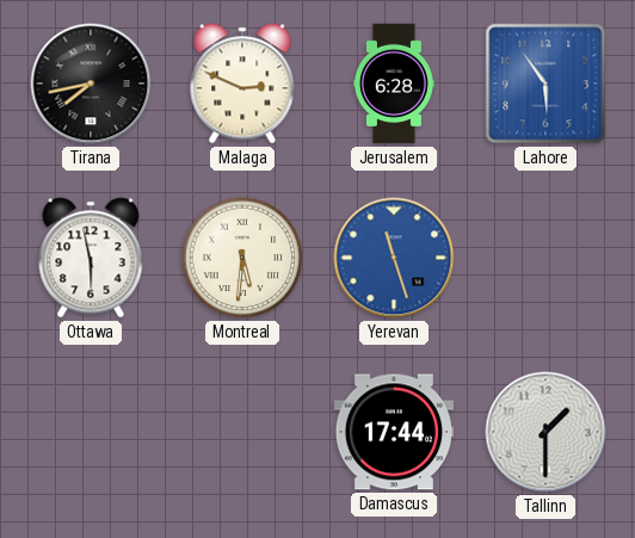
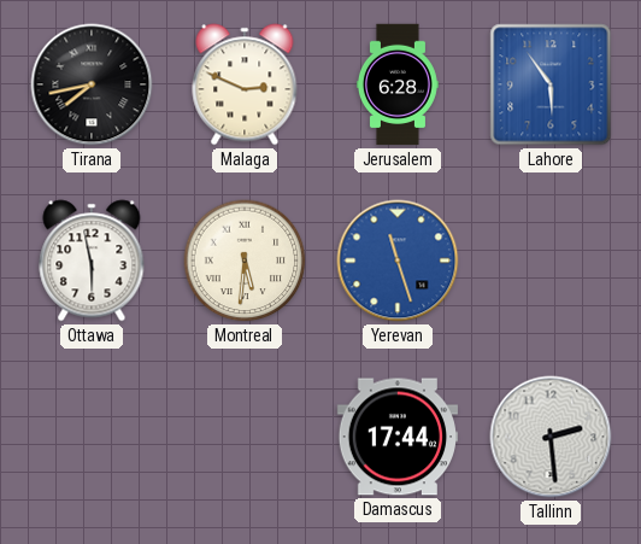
Tallinn: 1:30 -> 2:29 (551, 437)
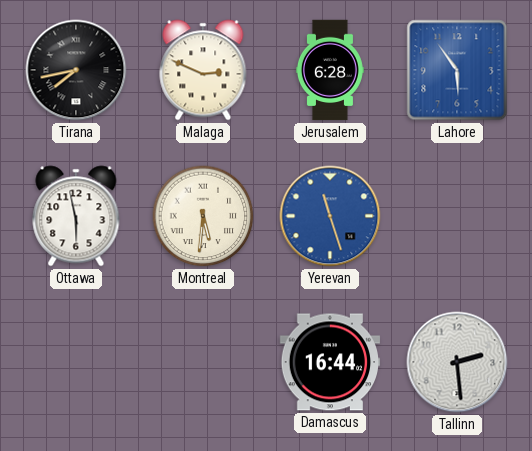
Damascus: 17:44 -> 16:44 (330, 362)
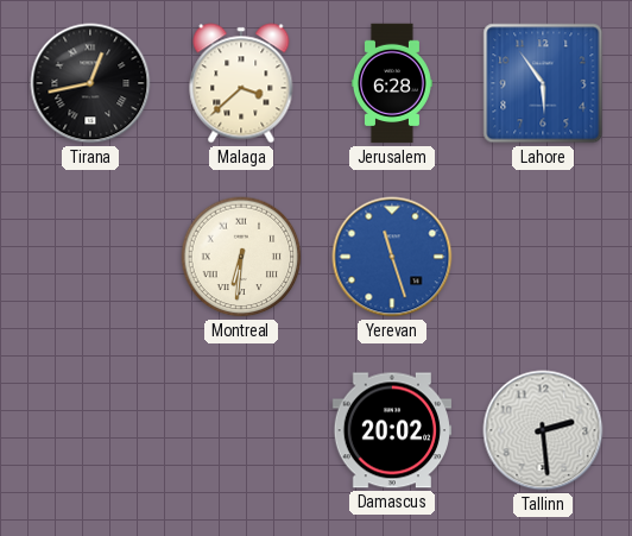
Tirana: 7:43 -> 12:43 (90, 83)
Malaga: 2:49 -> 3:38 (241, 83)
Ottawa: 5:58 -> none (76, 216)
Montreal: 5:31 -> 6:31 (241, 257)
Damascus: 16:44 -> 20:02 (392, 430)
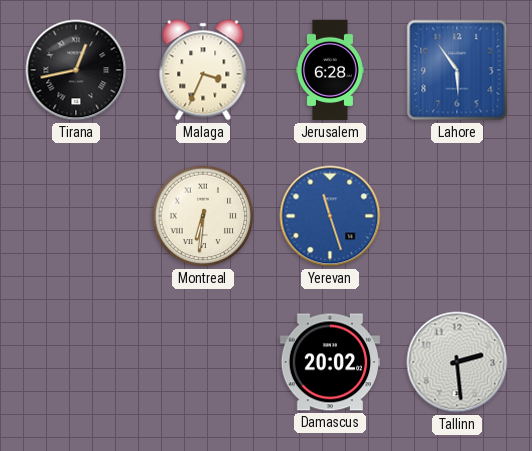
Malaga: 3:38 -> 3:34 (203, 70)
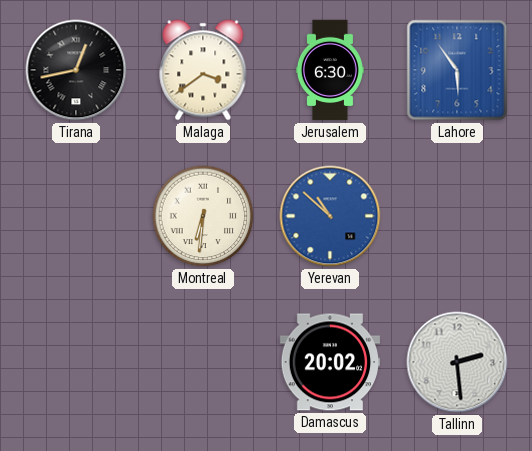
Malaga: 3:34 -> 3:39 (203, 70)
Jerusalem: 6:28 -> 6:30 (330, 70)
Yerevan: 11:27 -> 10:52 (330, 216)
